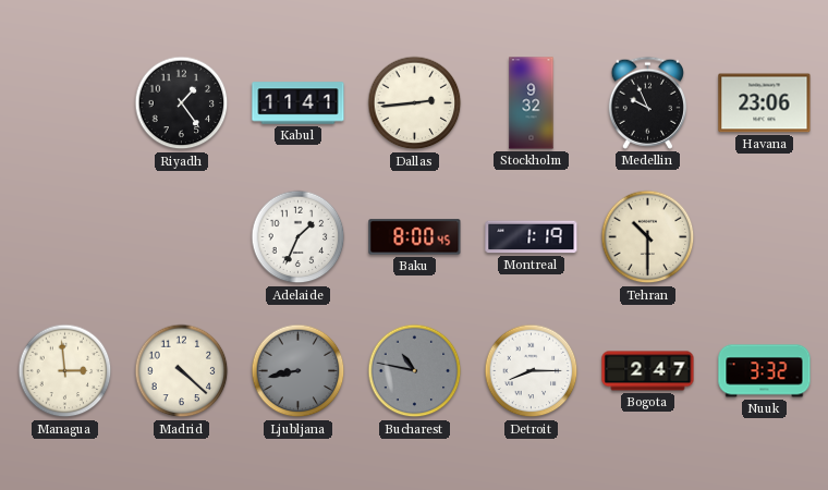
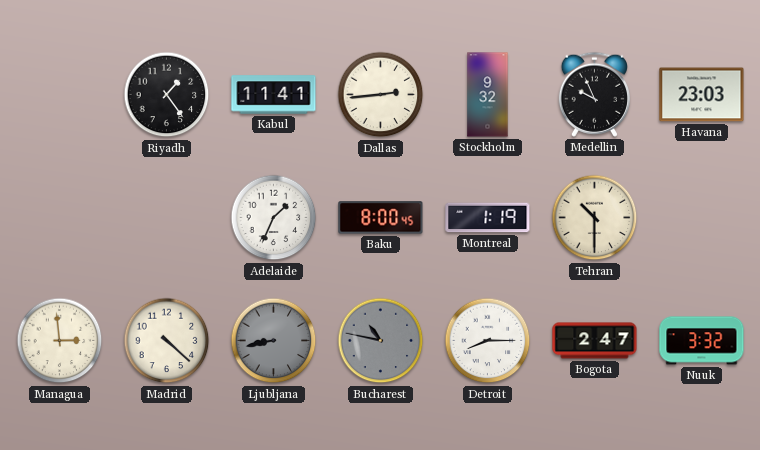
Havana: 23:06 -> 23:03 (702, 95)
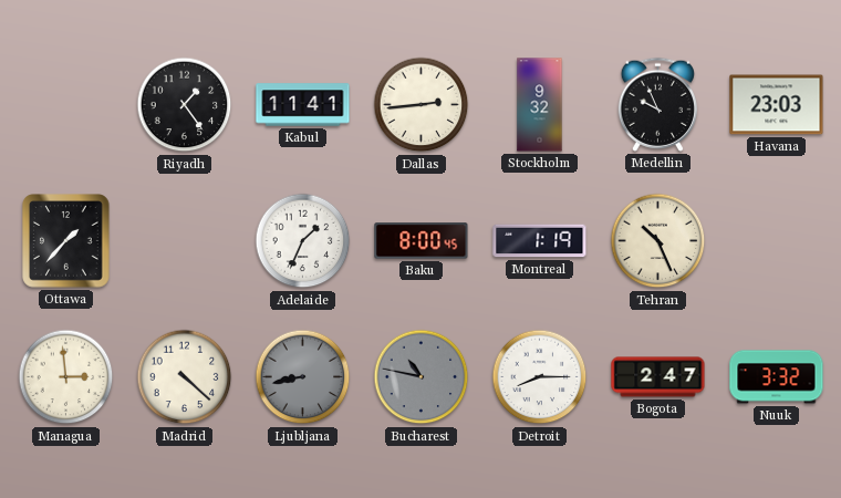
Ottawa: none -> 1:37 (66, 241)
Tehran: 10:30 -> 10:26 (658, 241)
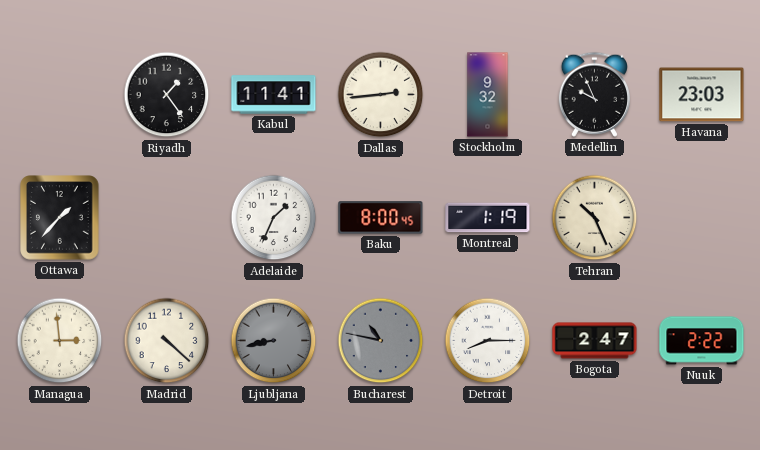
Nuuk: 3:32 -> 2:22 (702, 341)
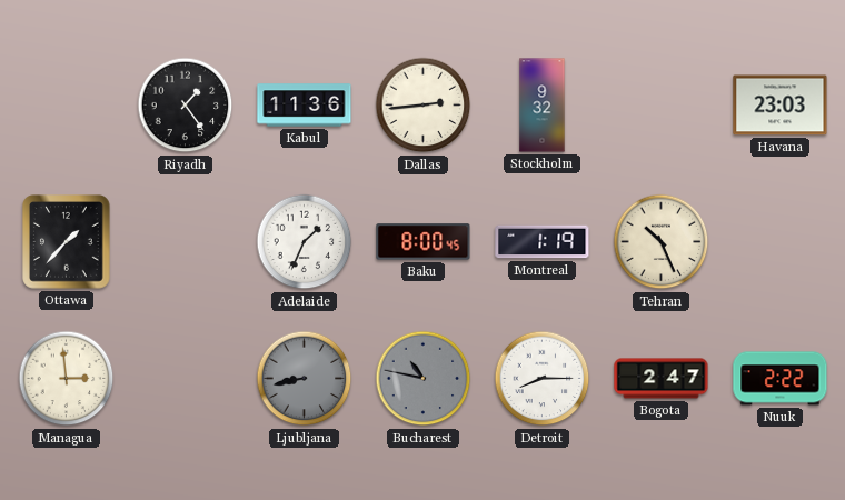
Kabul: 11:41 -> 11:36 (305, 106)
Medellin: 9:56 -> none (594, 94)
Madrid: 4:22 -> none (167, 341)
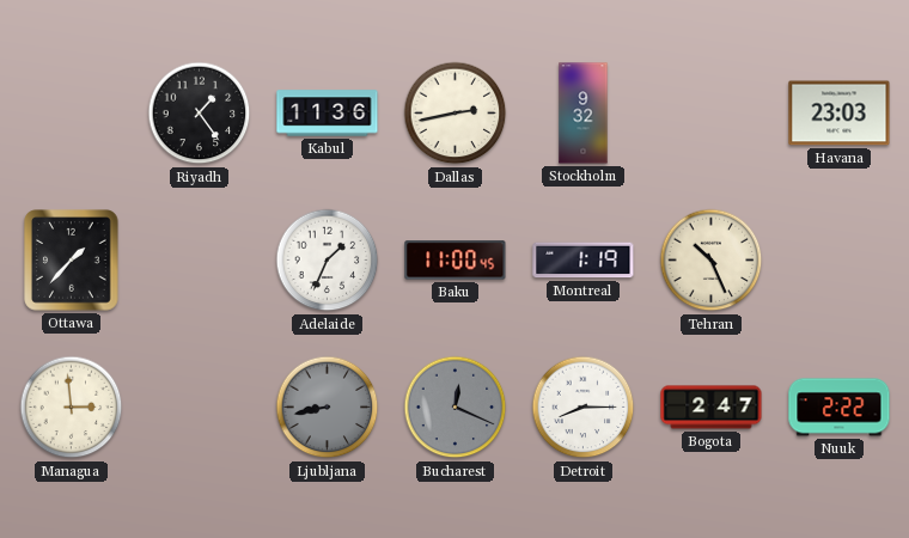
Dallas: 2:44 -> 2:43 (456, 114)
Baku: 8:00 -> 11:00 (456, 261)
Bucharest: 10:47 -> 12:19 (456, 408)
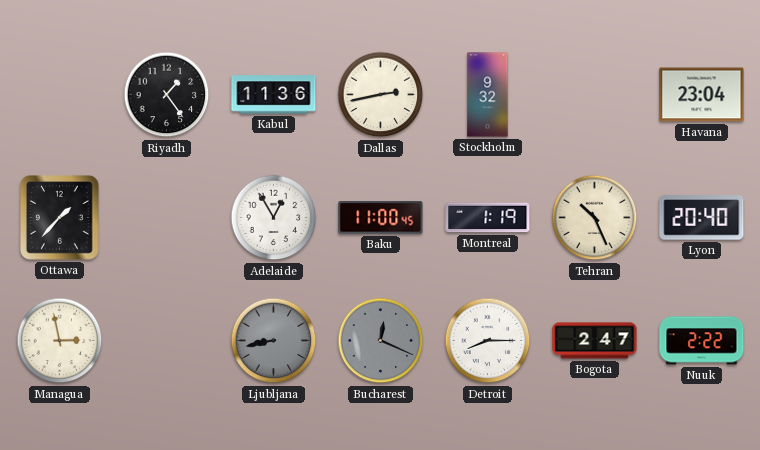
Havana: 23:03 -> 23:04 (702, 95)
Adelaide: 1:34 -> 12:55 (274, 218)
Lyon: none -> 20:40 (702, 218)
Managua: 2:59 -> 2:58 (60, 341)
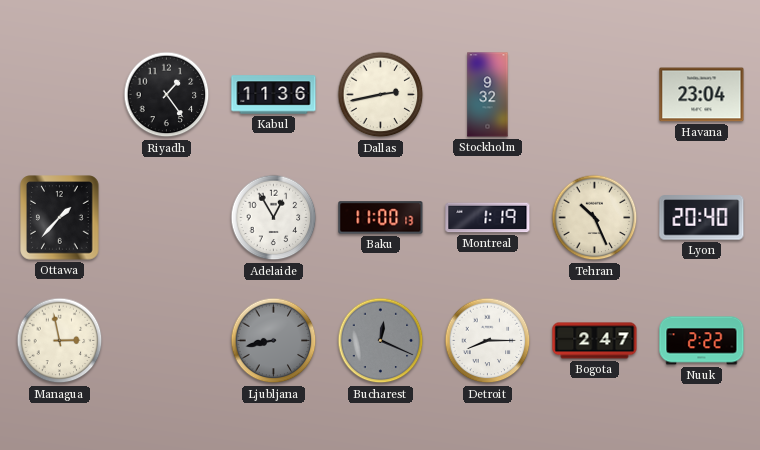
Baku: 11:00:45 -> 11:00:13 (381, 218)
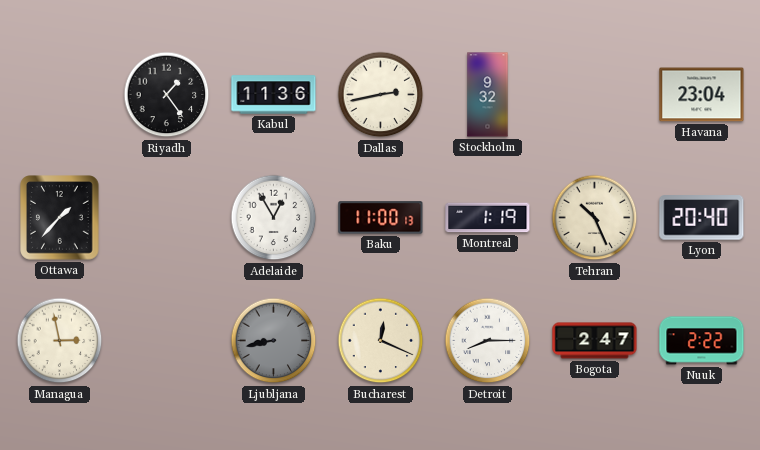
Bucharest dial: grey -> cream (381, 341)
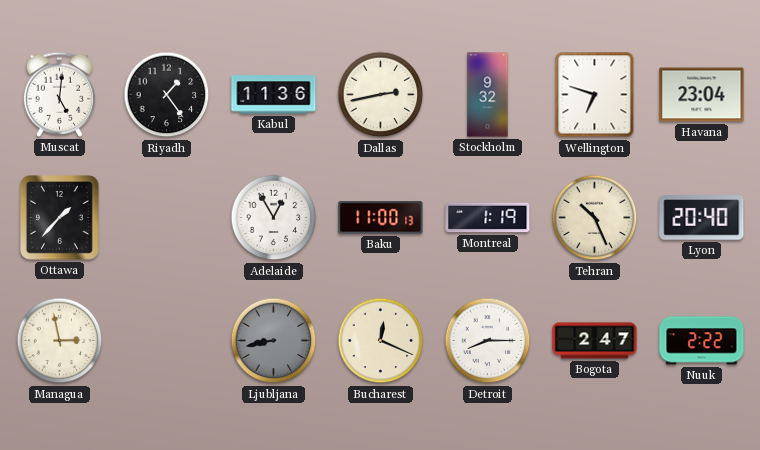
Muscat: none -> 5:01 (59, 94)
Wellington: none -> 6:48 (595, 95)
